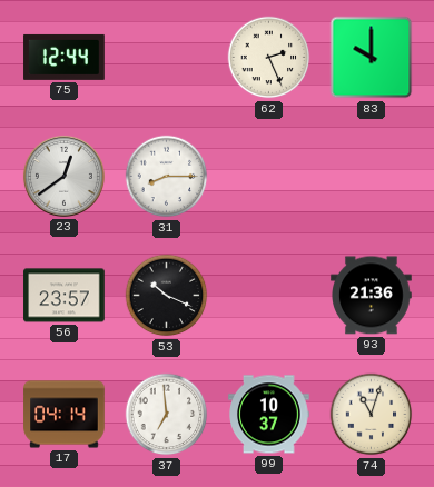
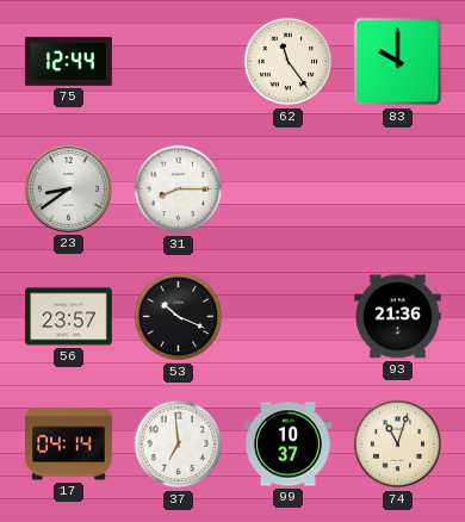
62: 2:26 -> 11:24 (289, 62)
23: 12:39 -> 8:39 (68, 188)
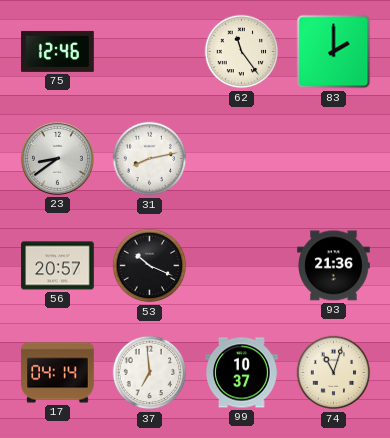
75: 12:44 -> 12:46 (58, 51)
83: 10:00 -> 2:00 (334, 52)
31: 8:15 -> 8:13 (150, 159)
56: 23:57 -> 20:57 (58, 266)
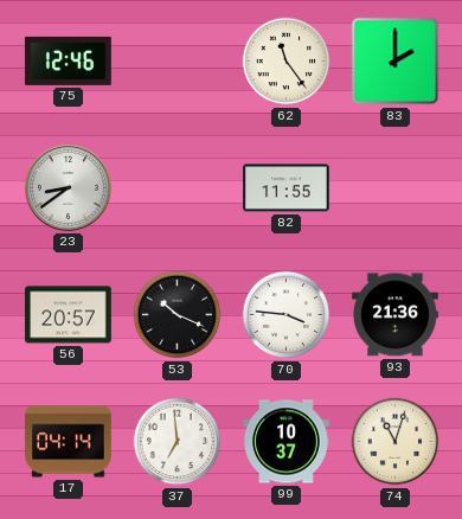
31: 8:13 -> none (150, 159)
82: none -> 11:55 (287, 188)
70: none -> 3:46 (287, 315)
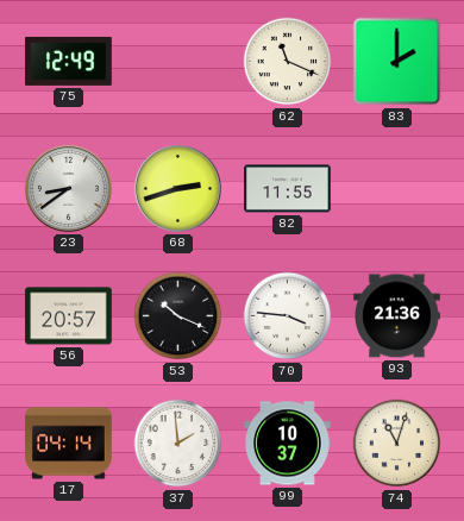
75: 12:46 -> 12:49 (69, 61)
62: 11:24 -> 11:19 (288, 62)
68: none -> 2:42 (177, 188)
37: 6:59 -> 1:59 (178, 444)
